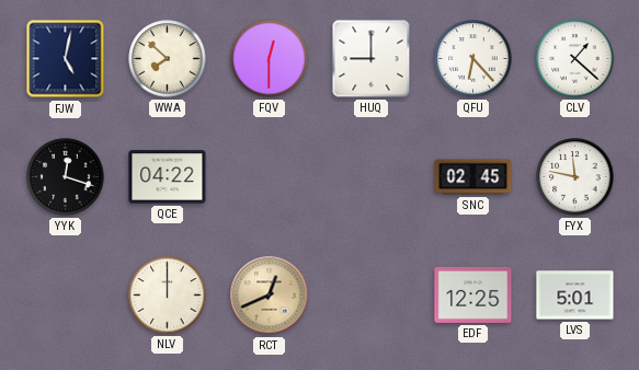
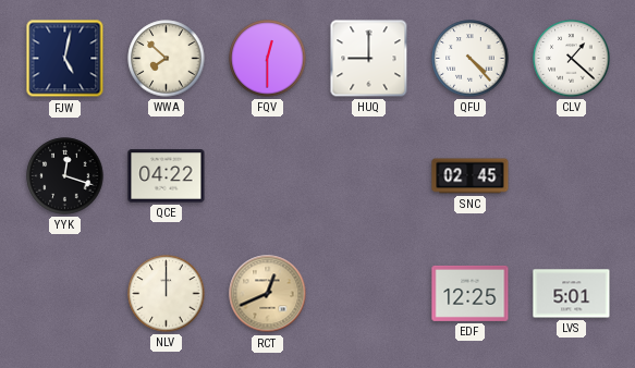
QFU: 6:23 -> 4:23 (471, 59)
FYX: 11:47 -> none (575, 177)
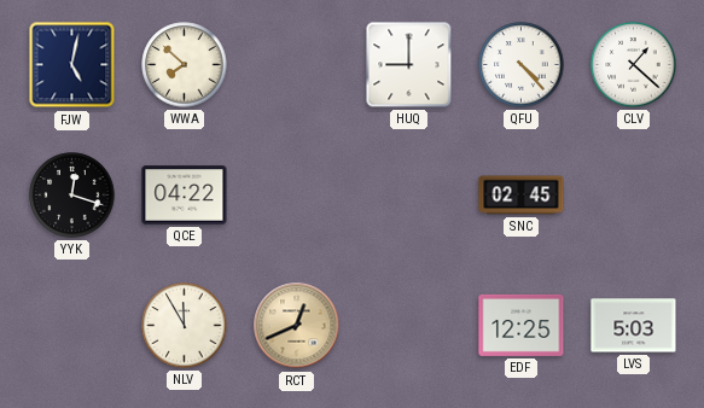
FQV: 12:30 -> none (268, 59)
NLV: 12:00 -> 11:55 (185, 326)
LVS: 5:01 -> 5:03 (634, 326)
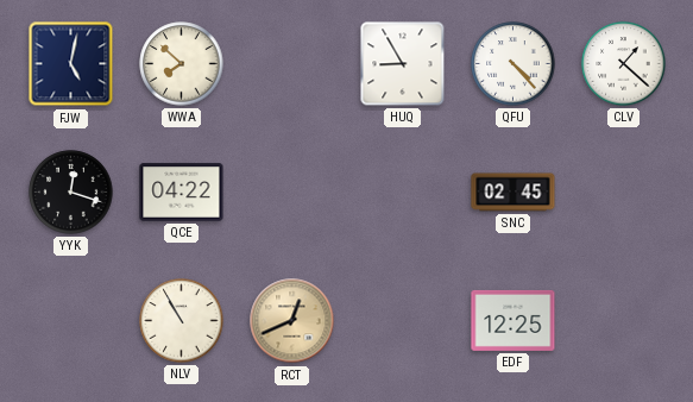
HUQ: 9:00 -> 8:55 (403, 64)
NLV: 11:55 -> 10:55 (182, 321)
LVS: 5:03 -> none (634, 326)
